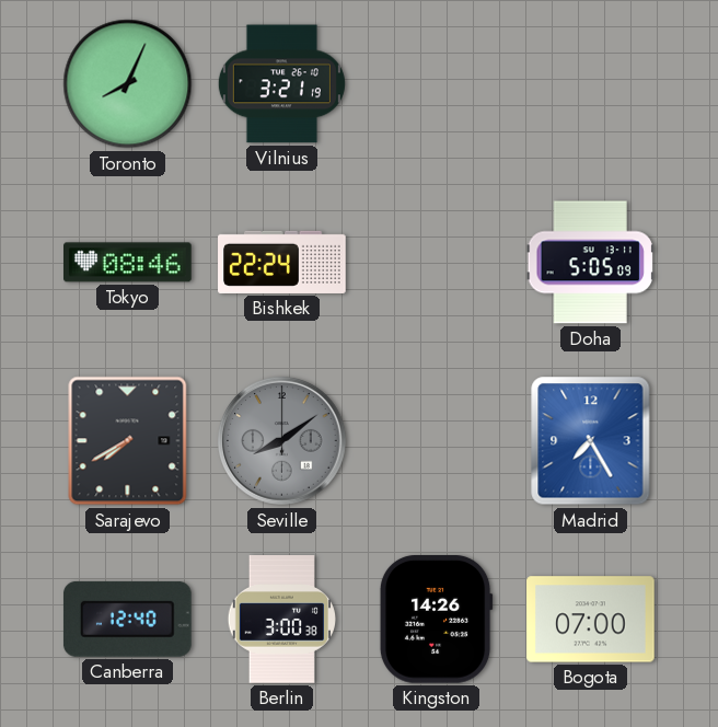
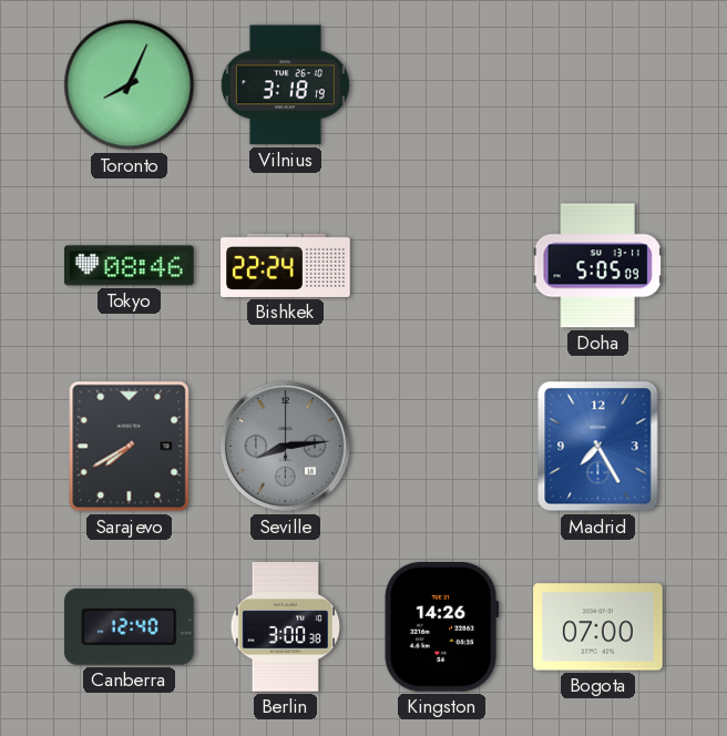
Vilnius: 3:21 -> 3:18 (285, 85)
Seville: 8:09 -> 8:14 (286, 447)
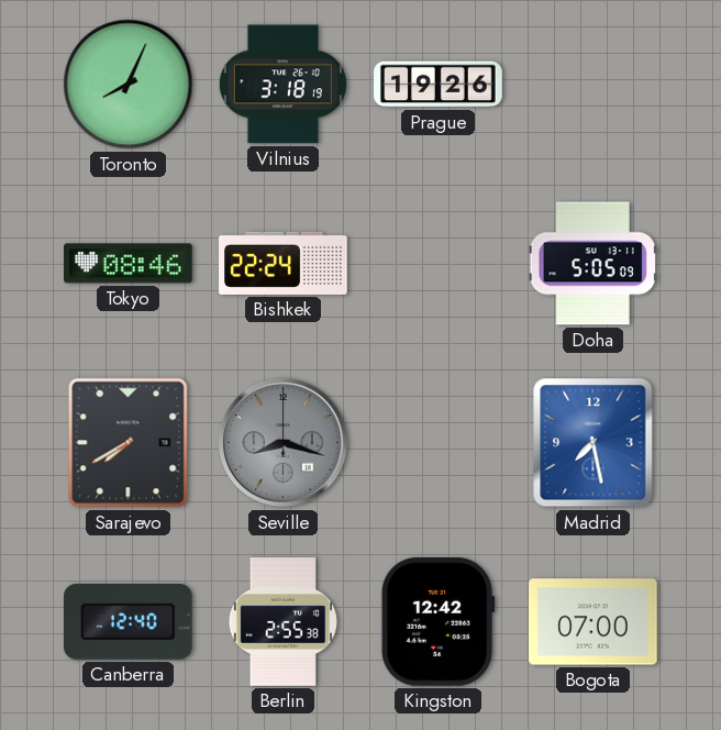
Prague: none -> 19:26 (439, 85)
Seville: 8:14 -> 8:18 (284, 443)
Madrid: 7:25 -> 7:28 (594, 443)
Berlin: 3:00 -> 2:55 (282, 622)
Kingston: 14:26 -> 12:42 (437, 622)
